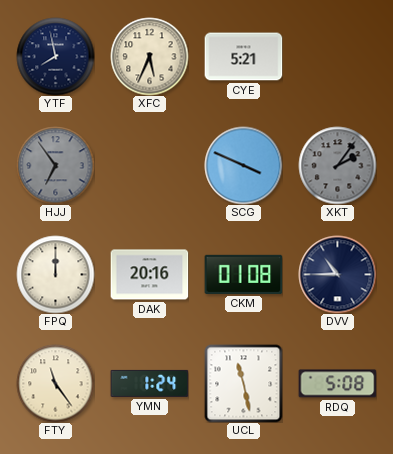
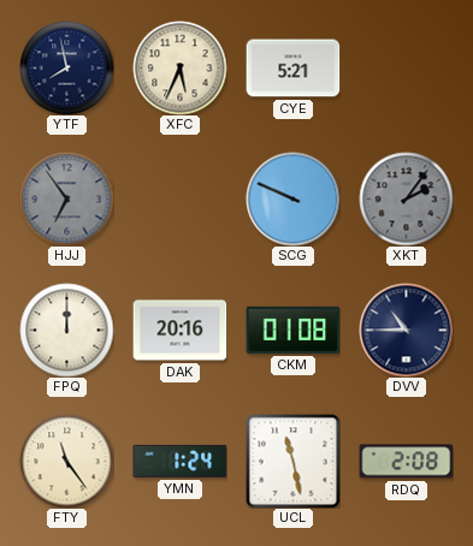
SCG: 3:49 -> 9:49 (292, 198)
RDQ: 5:08 -> 2:08 (406, 462)
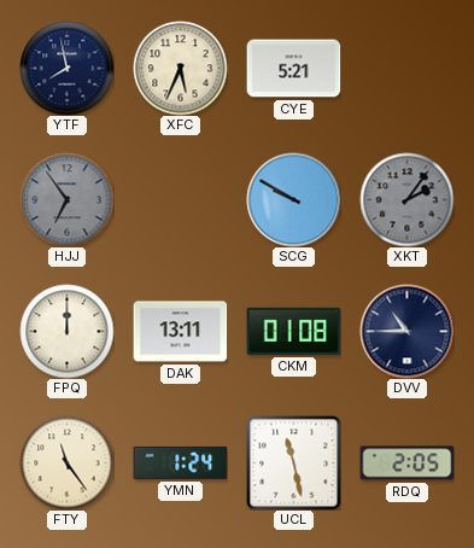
SCG: 9:49 -> 9:50 (293, 199)
DAK: 20:16 -> 13:11 (180, 332)
RDQ: 2:08 -> 2:05 (406, 464)
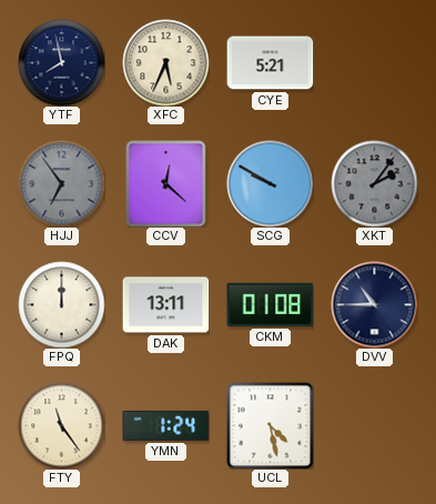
CCV: none -> 12:22 (166, 183)
UCL: 11:28 -> 4:28 (270, 425)
RDQ: 2:05 -> none (406, 464)
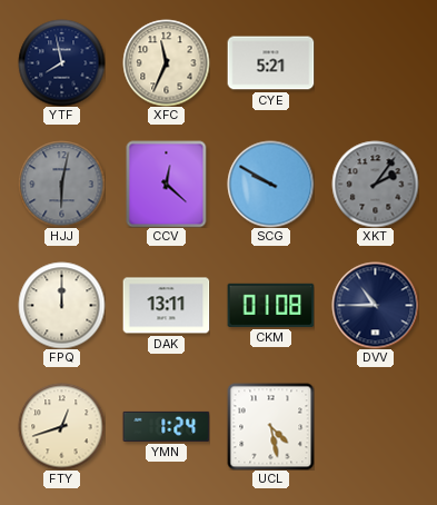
XFC: 5:34 -> 11:34 (166, 62)
HJJ: 6:54 -> 6:02 (61, 184)
FTY: 11:24 -> 12:42 (61, 426)
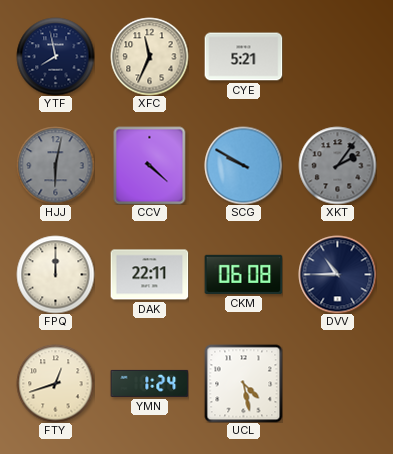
CCV: 12:22 -> 4:22 (150, 165)
DAK: 13:11 -> 22:11 (149, 275)
CKM: 01:08 -> 06:08 (243, 274)
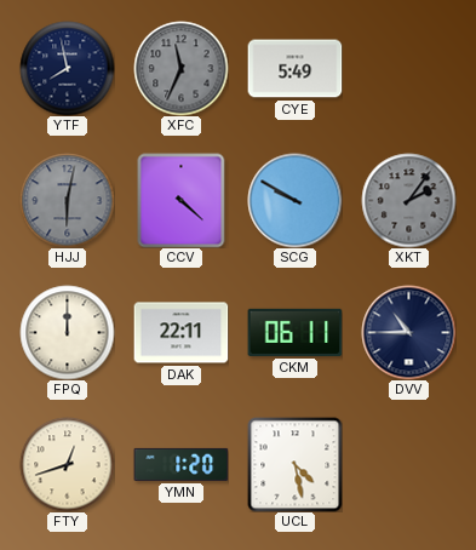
XFC dial: cream -> grey (180, 68)
CYE: 5:21 -> 5:49 (294, 69)
CKM: 06:08 -> 06:11 (294, 332)
YMN: 1:24 -> 1:20 (180, 464)
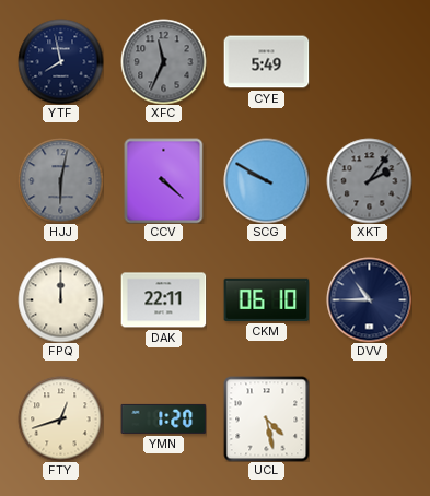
CKM: 06:11 -> 06:10 (266, 299)
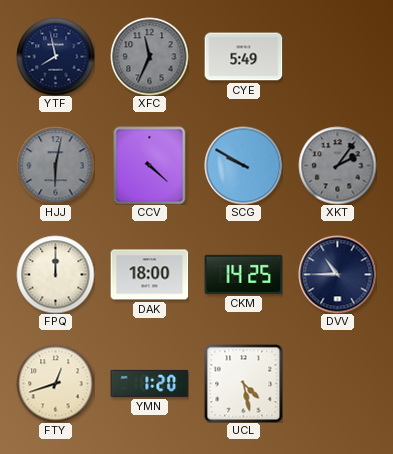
DAK: 22:11 -> 18:00 (149, 275)
CKM: 06:10 -> 14:25 (243, 274)
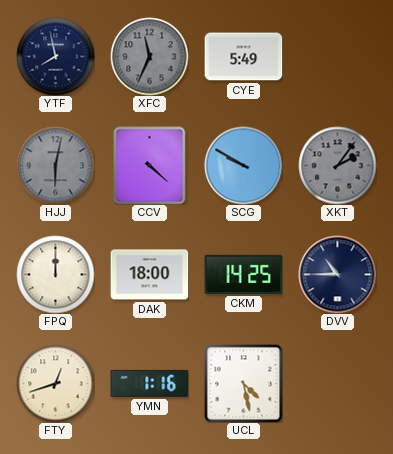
YMN: 1:20 -> 1:16 (149, 383)
